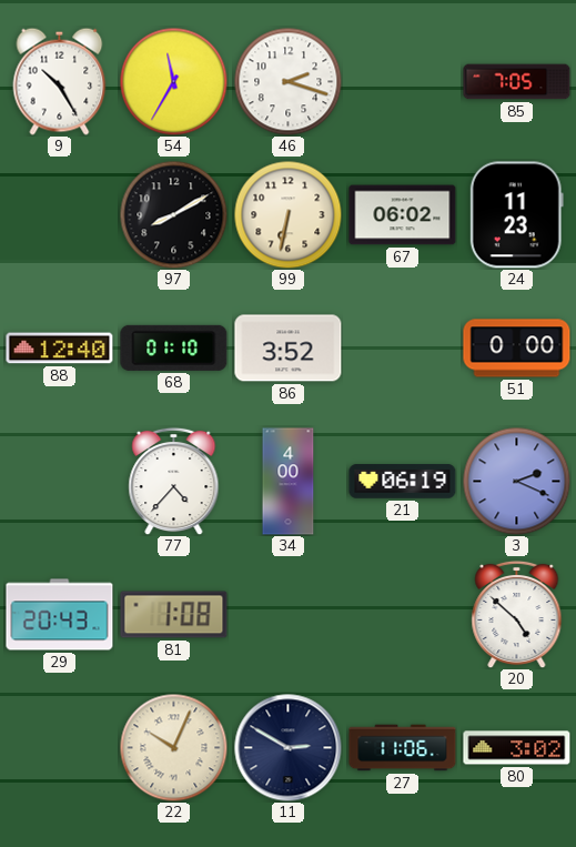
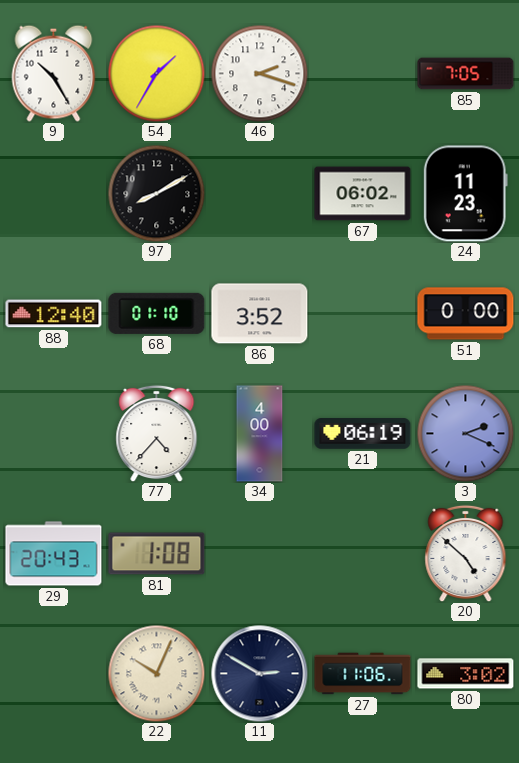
54: 11:35 -> 1:35 (156, 73)
99: 6:32 -> none (287, 214)
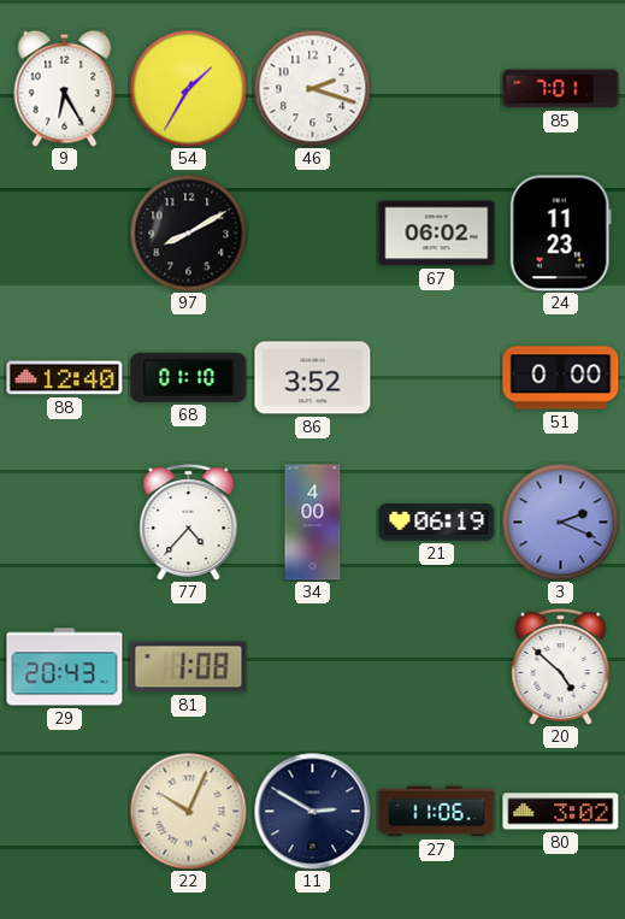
9: 10:25 -> 6:25 (65, 88)
85: 7:05 -> 7:01 (561, 89)
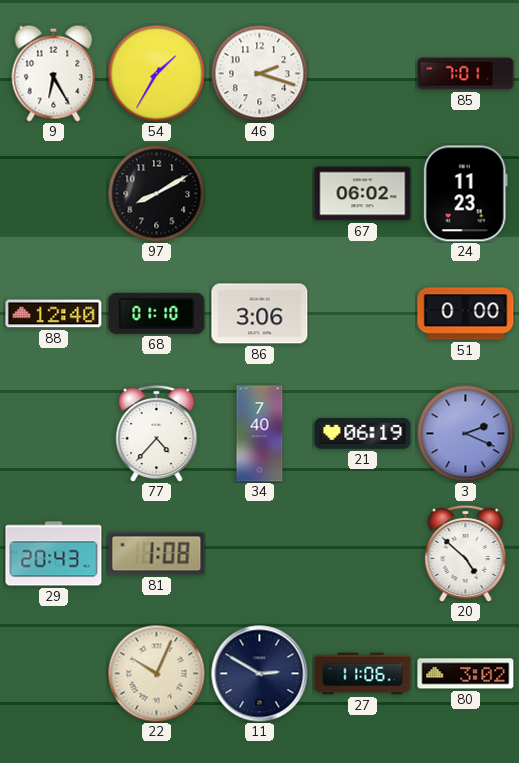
86: 3:52 -> 3:06 (260, 314)
34: 4:00 -> 7:40 (260, 434)
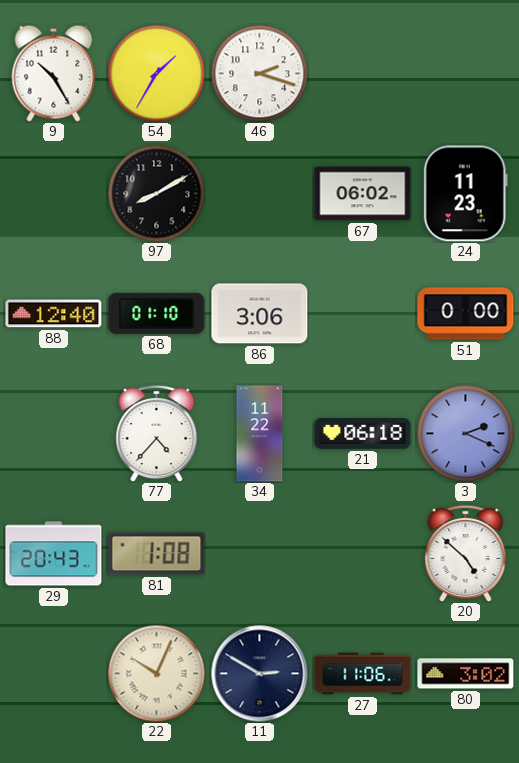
9: 6:25 -> 10:25 (54, 73)
85: 7:01 -> none (466, 74)
34: 7:40 -> 11:22 (260, 434)
21: 06:19 -> 06:18 (363, 434)
